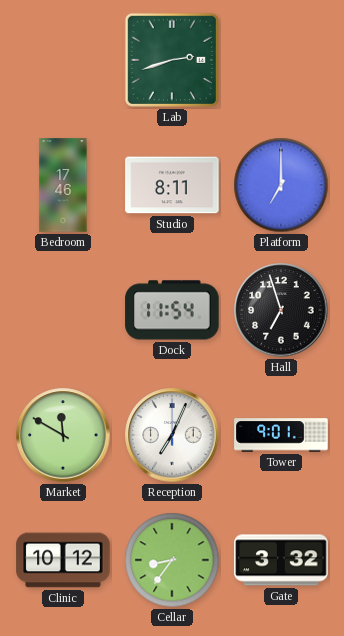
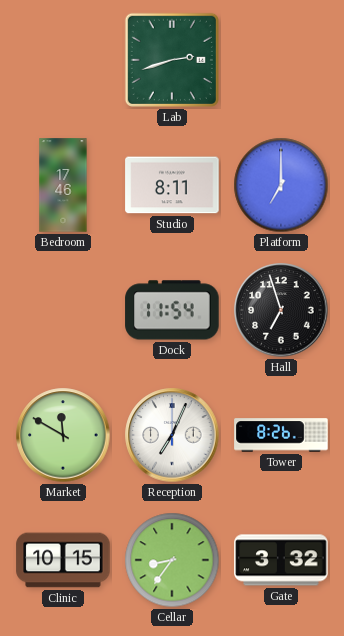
Tower: 9:01 -> 8:26 (281, 435)
Clinic: 10:12 -> 10:15 (63, 560)
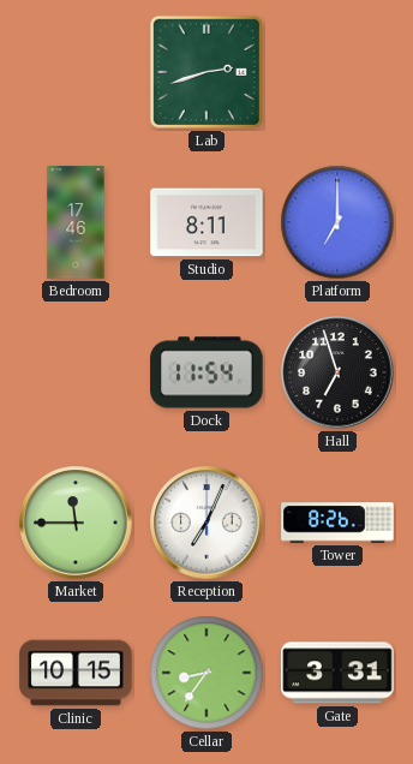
Market: 11:50 -> 11:45 (76, 523)
Gate: 3:32 -> 3:31 (337, 673)
